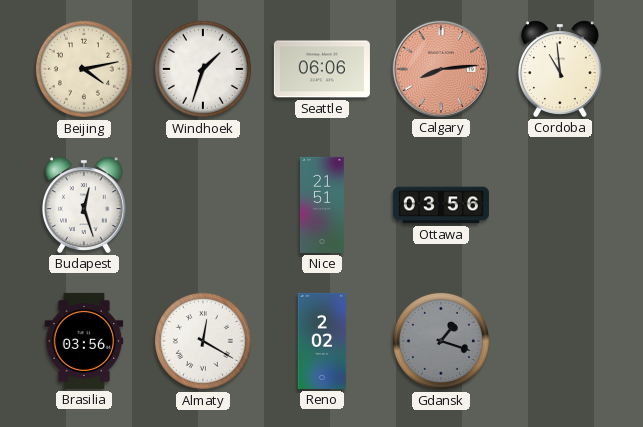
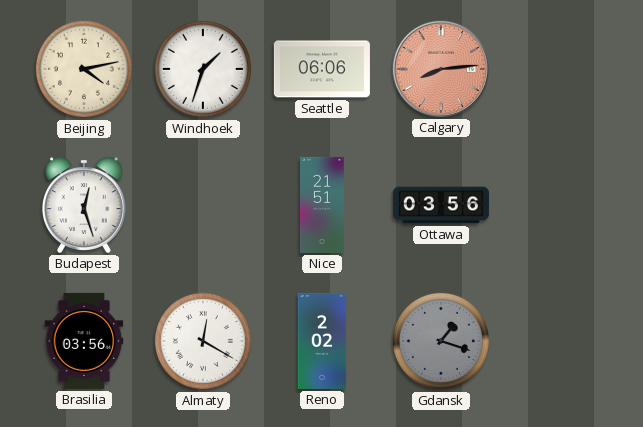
Cordoba: 10:59 -> none (560, 69)
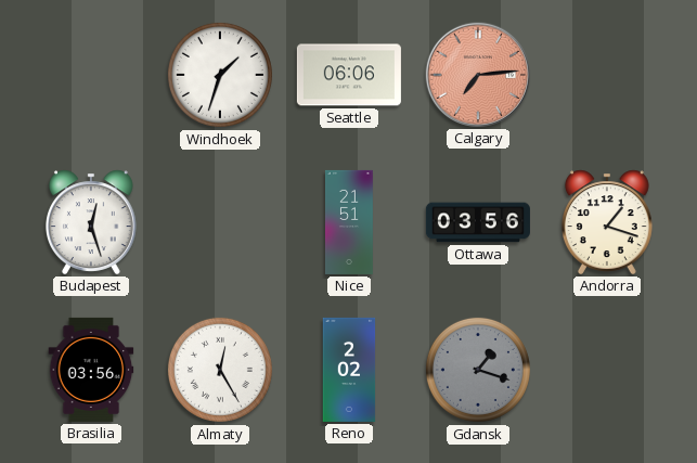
Beijing: 4:13 -> none (84, 69)
Calgary: 8:14 -> 7:14 (478, 75)
Andorra: none -> 1:18 (607, 222)
Almaty: 12:20 -> 12:25 (220, 370)
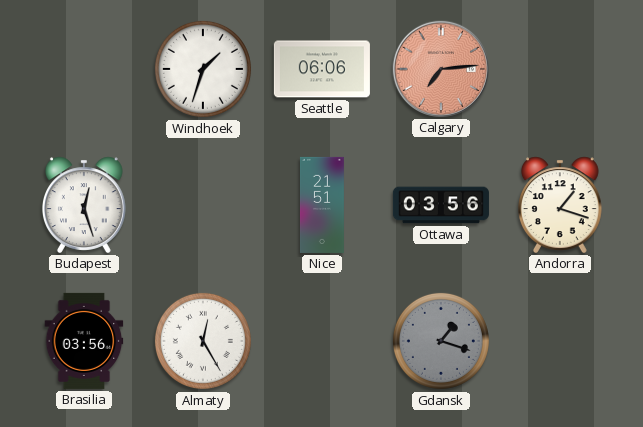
Reno: 2:02 -> none (349, 370)
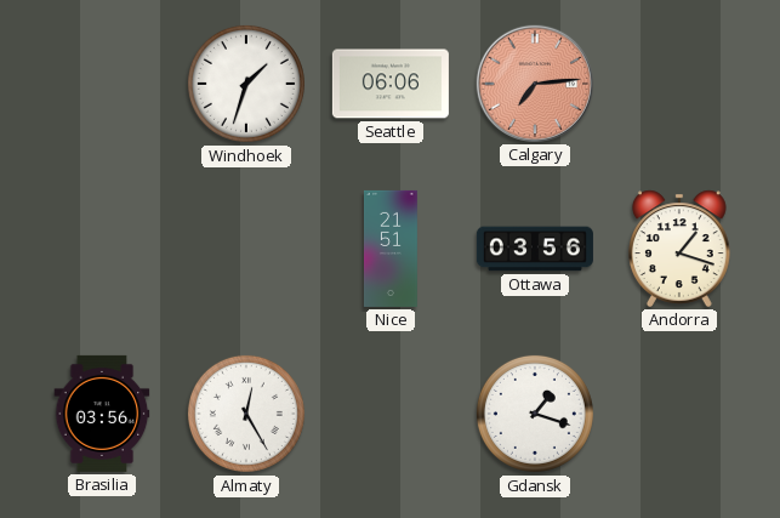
Budapest: 12:27 -> none (84, 205)
Gdansk dial: grey -> white (535, 414)
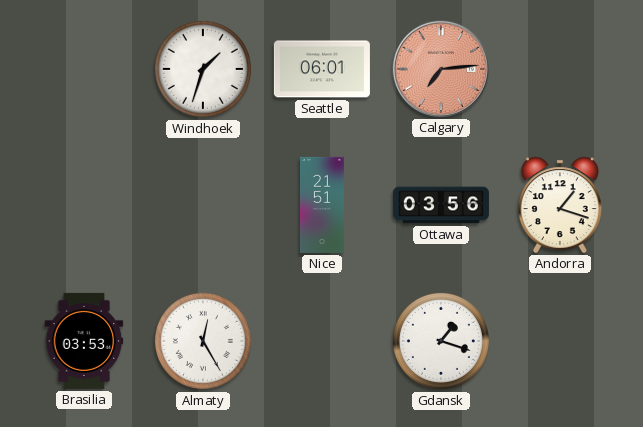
Seattle: 06:06 -> 06:01 (322, 69)
Brasilia: 03:56 -> 03:53 (84, 341)
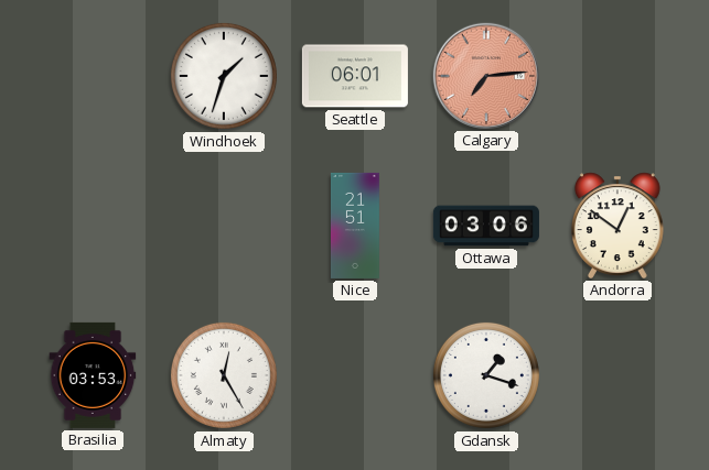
Ottawa: 03:56 -> 03:06 (486, 226)
Andorra: 1:18 -> 12:51 (617, 226)
